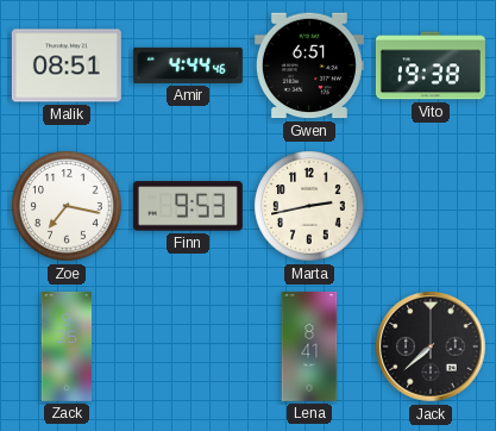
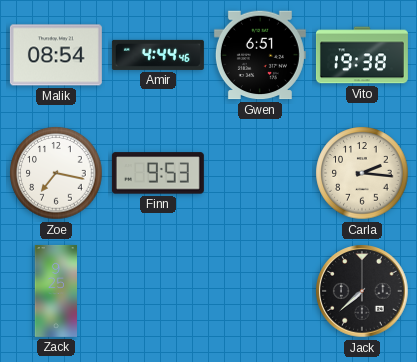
Malik: 08:51 -> 08:54 (56, 55)
Marta: 2:43 -> none (309, 206)
Carla: none -> 2:16 (362, 173)
Lena: 8:41 -> none (309, 346)
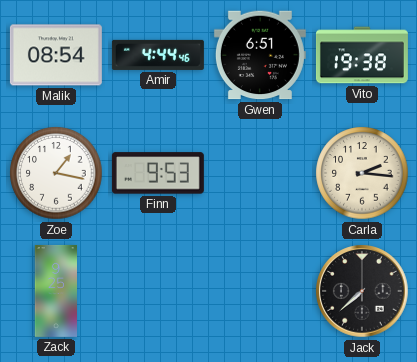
Zoe: 7:17 -> 1:17 (56, 173)
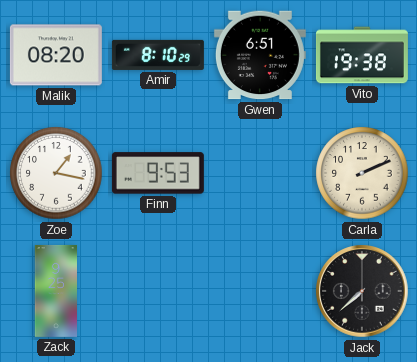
Malik: 08:54 -> 08:20 (56, 55)
Amir: 4:44 -> 8:10 (158, 55)
Carla: 2:16 -> 2:11 (362, 173)
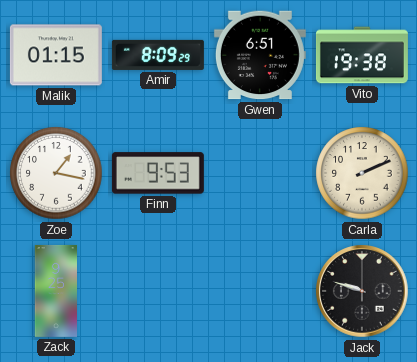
Malik: 08:20 -> 01:15 (56, 55)
Amir: 8:10 -> 8:09 (158, 55)
Jack: 7:38 -> 9:48 (362, 291)
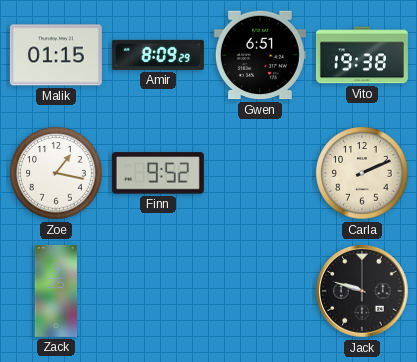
Finn: 9:53 -> 9:52 (158, 173)
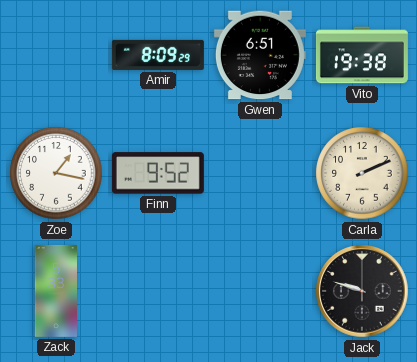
Malik: 01:15 -> none (56, 55)
Zack: 9:25 -> 5:33 (56, 291)
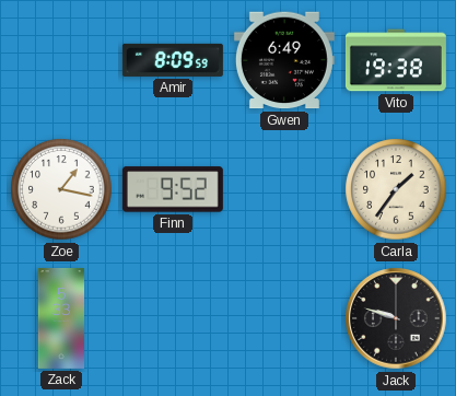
Amir: 8:09:29 -> 8:09:59 (173, 60)
Gwen: 6:51 -> 6:49 (284, 60)
Carla: 2:11 -> 1:36 (396, 189)
